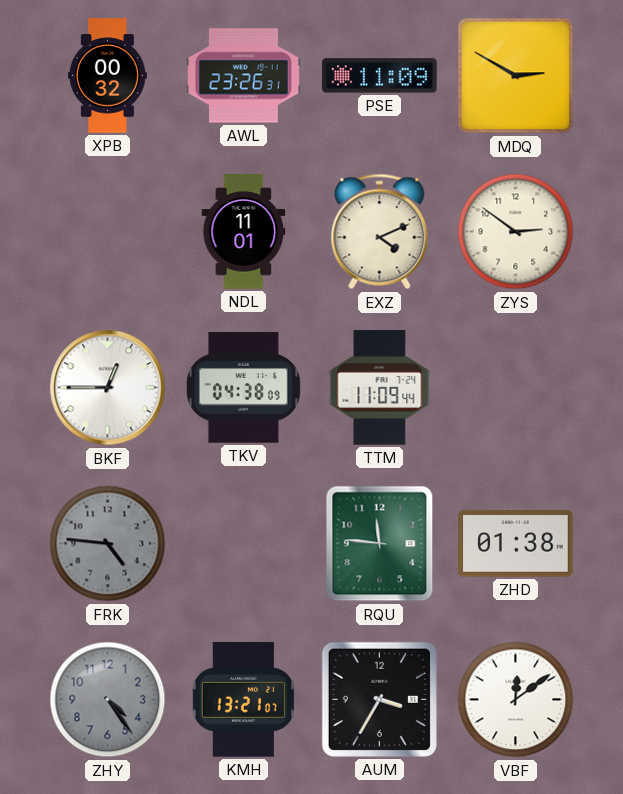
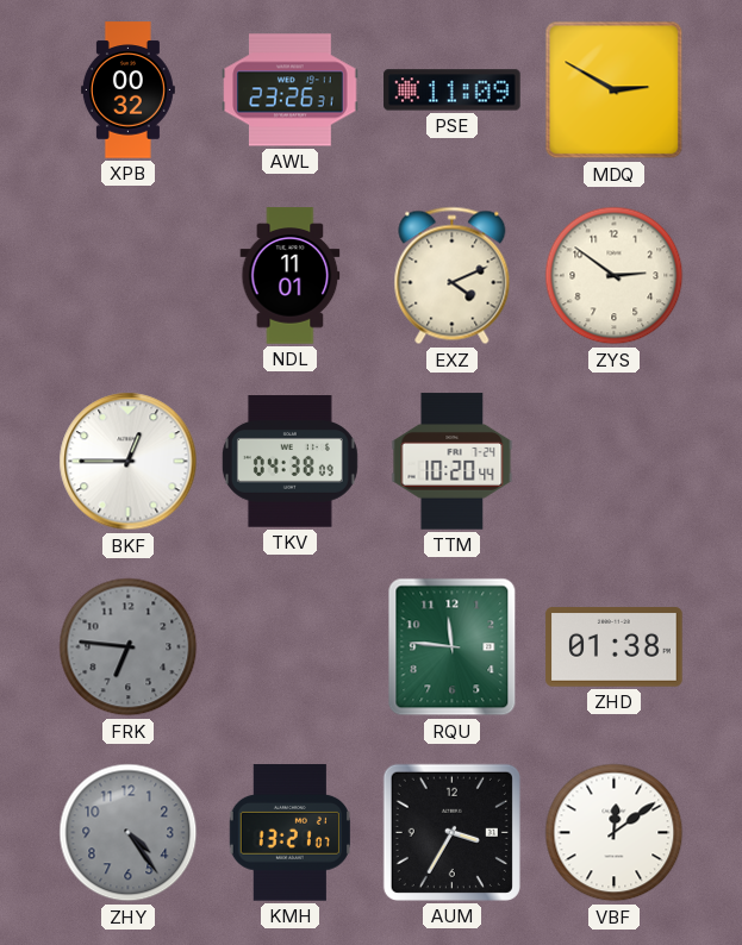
TTM: 11:09 -> 10:20 (453, 462)
FRK: 4:46 -> 6:46 (129, 647)
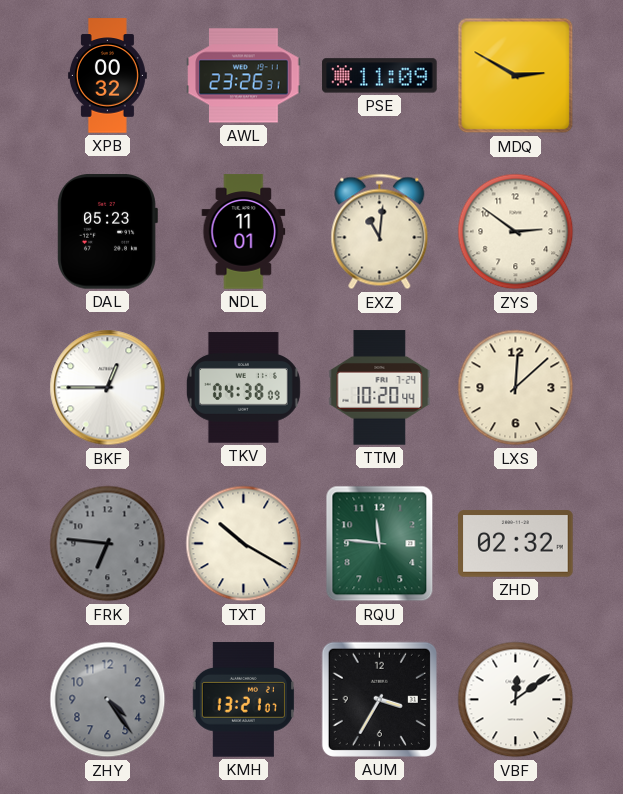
DAL: none -> 05:23 (107, 232)
EXZ: 4:11 -> 11:01 (380, 232)
LXS: none -> 12:08 (516, 388)
TXT: none -> 10:20 (244, 544)
ZHD: 01:38 -> 02:32 (516, 544)
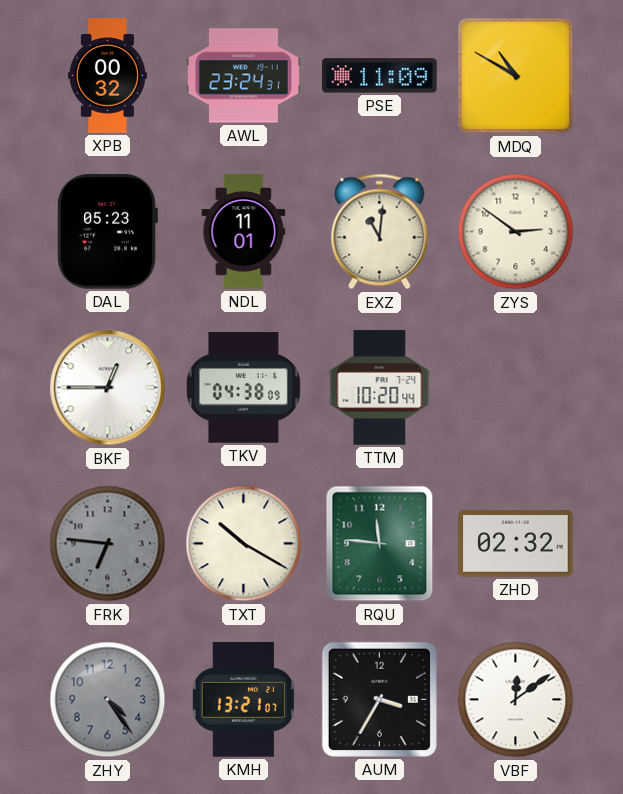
AWL: 23:26 -> 23:24 (244, 76)
MDQ: 2:50 -> 10:50 (516, 76)
LXS: 12:08 -> none (516, 388)
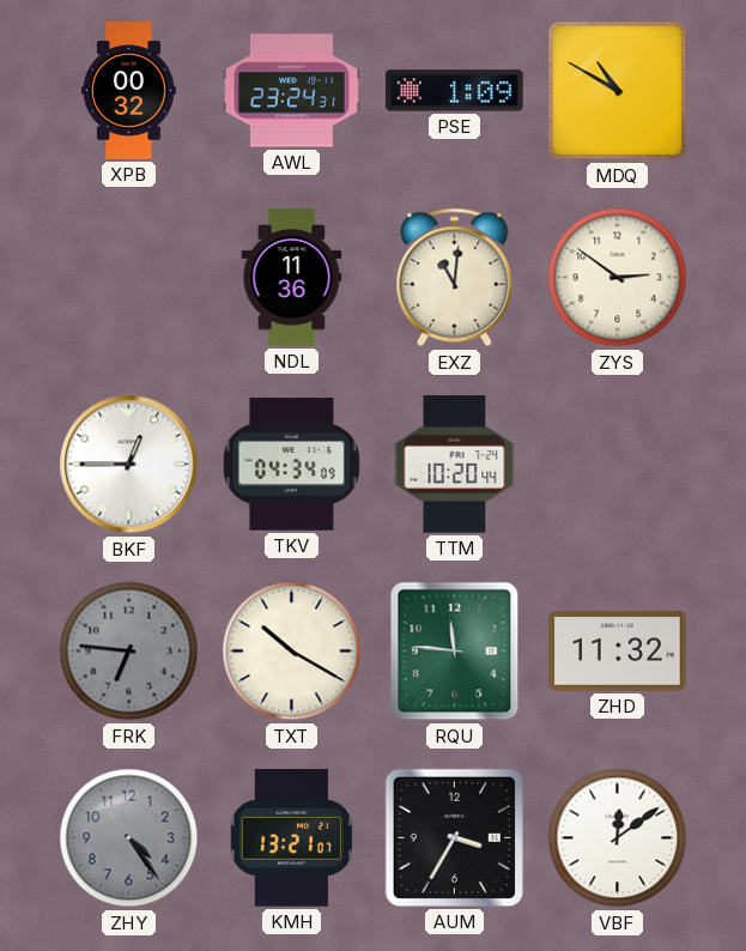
PSE: 11:09 -> 1:09 (455, 91)
DAL: 05:23 -> none (107, 232)
NDL: 11:01 -> 11:36 (292, 278)
TKV: 04:38 -> 04:34 (291, 465)
ZHD: 02:32 -> 11:32 (618, 652)
